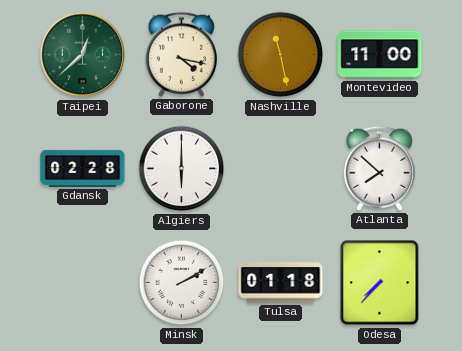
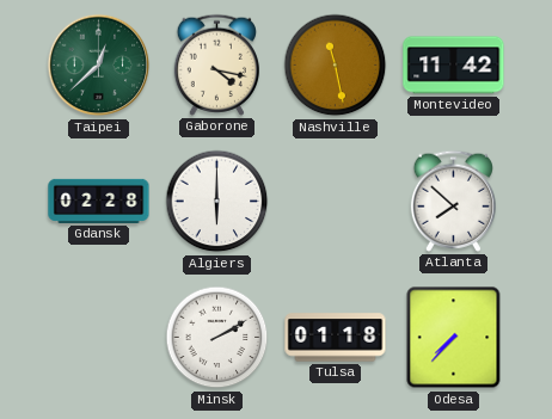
Montevideo: 11:00 -> 11:42 (454, 66)
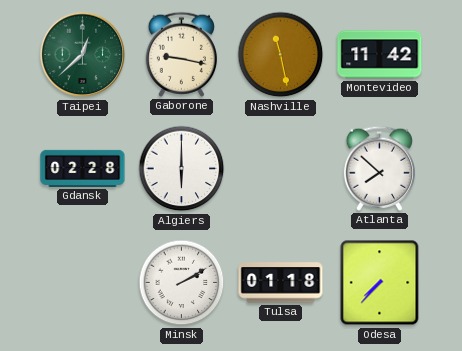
Gaborone: 4:17 -> 9:17 (181, 54)
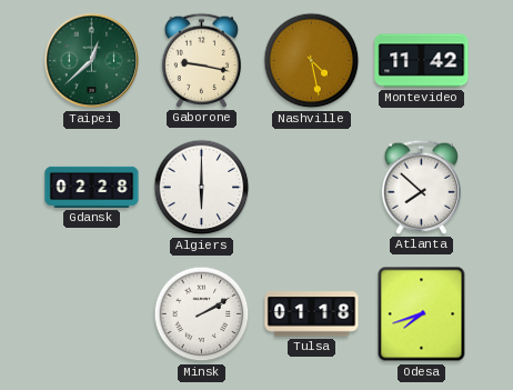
Nashville: 11:28 -> 4:28 (312, 61)
Odesa: 7:37 -> 7:42 (422, 314)
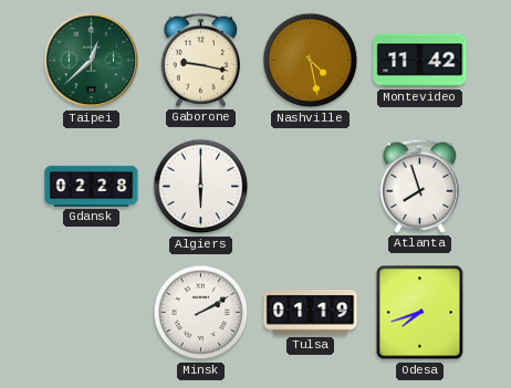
Atlanta: 7:52 -> 7:57 (419, 186)
Tulsa: 01:18 -> 01:19 (311, 313)
